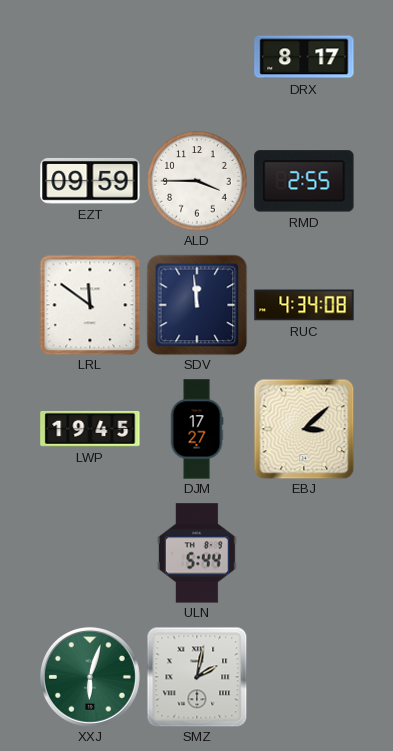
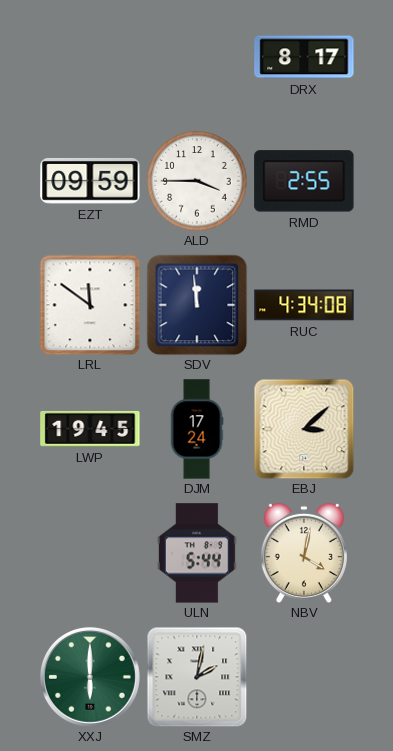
DJM: 17:27 -> 17:24 (197, 429)
NBV: none -> 4:02 (304, 552)
XXJ: 6:03 -> 6:00 (90, 677)
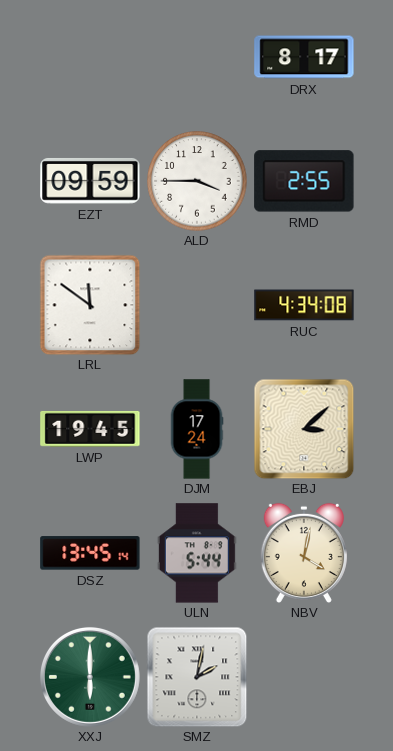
SDV: 11:59 -> none (197, 305)
DSZ: none -> 13:45 (90, 553)
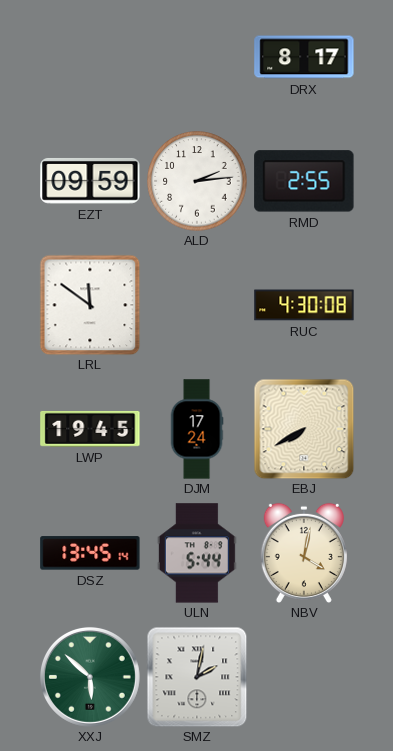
ALD: 3:45 -> 2:14 (197, 181)
RUC: 4:34 -> 4:30 (304, 305)
EBJ: 3:08 -> 7:40 (304, 429)
XXJ: 6:00 -> 5:52 (90, 677)
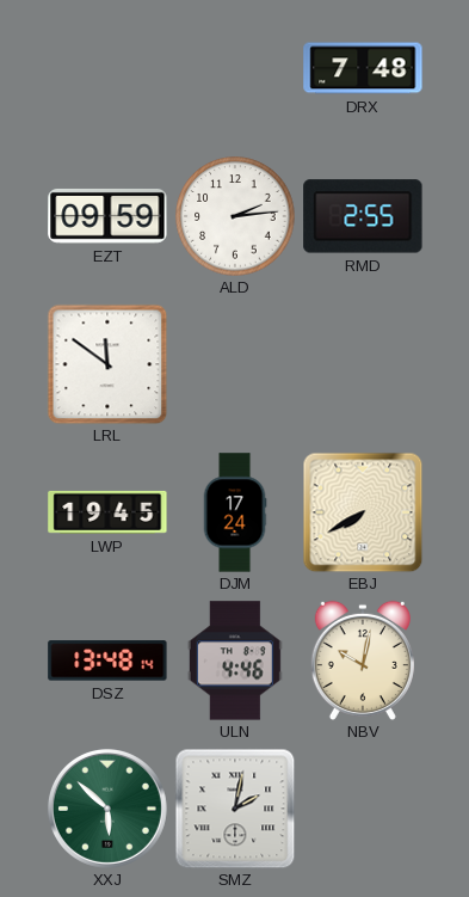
DRX: 8:17 -> 7:48 (363, 68)
RUC: 4:30 -> none (304, 305)
DSZ: 13:45 -> 13:48 (107, 661)
ULN: 5:44 -> 4:46 (235, 661)
NBV: 4:02 -> 10:02 (363, 659)
